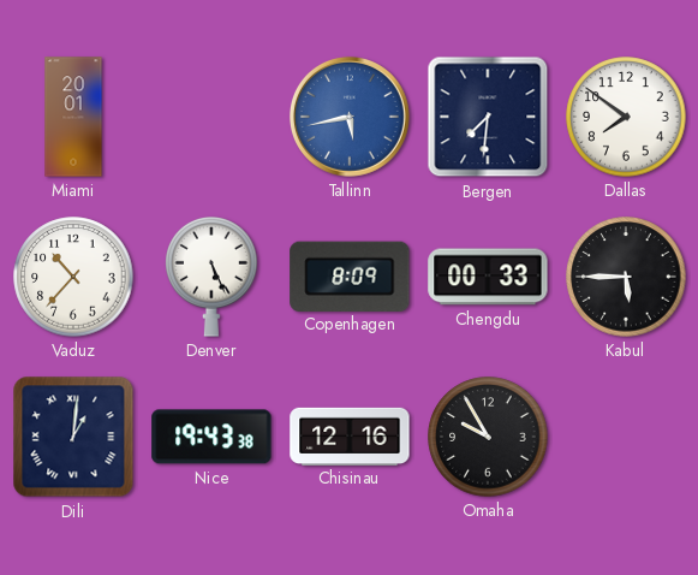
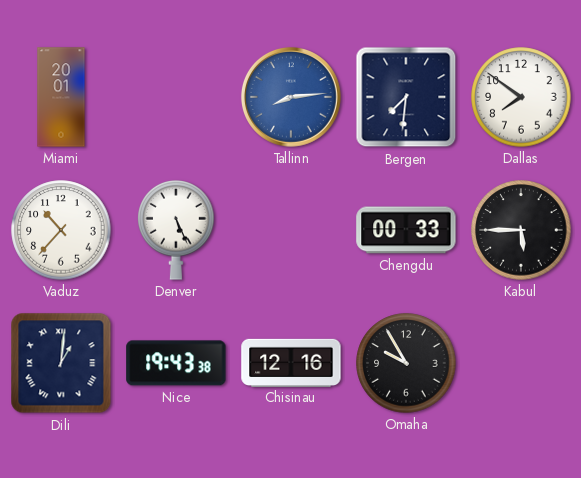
Tallinn: 5:43 -> 8:14 (291, 97)
Copenhagen: 8:09 -> none (350, 275)
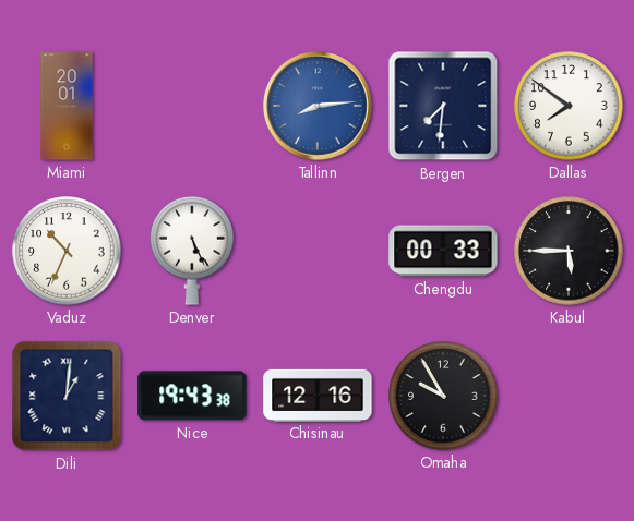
Vaduz: 10:37 -> 10:34 (67, 251)
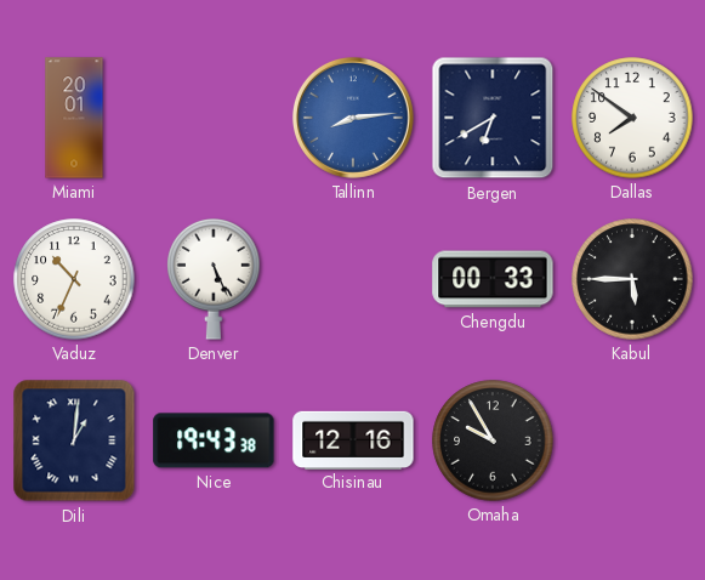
Bergen: 7:31 -> 6:40 (493, 118)
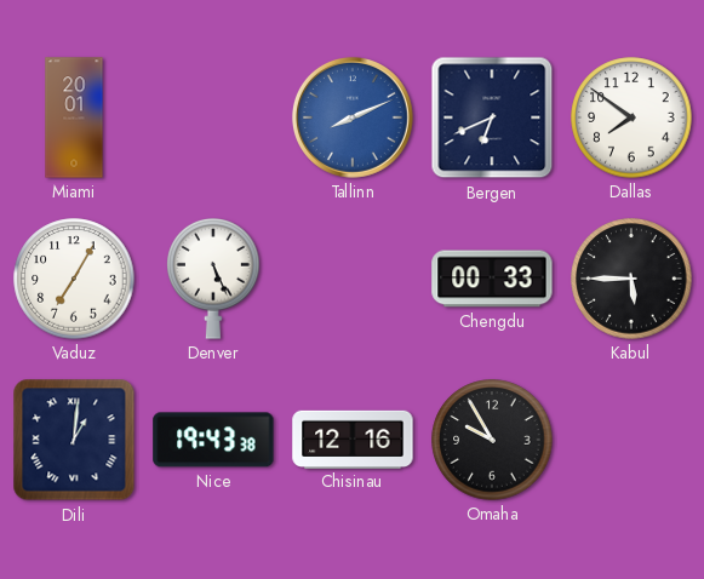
Tallinn: 8:14 -> 8:11 (353, 117)
Bergen: 6:40 -> 6:41 (492, 117)
Vaduz: 10:34 -> 7:05 (74, 279)
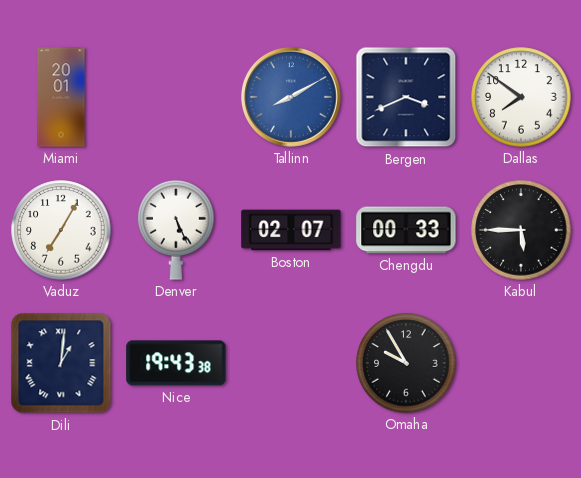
Tallinn: 8:11 -> 8:10 (291, 97)
Bergen: 6:41 -> 3:41 (406, 97)
Boston: none -> 02:07 (291, 230)
Chisinau: 12:16 -> none (353, 438)
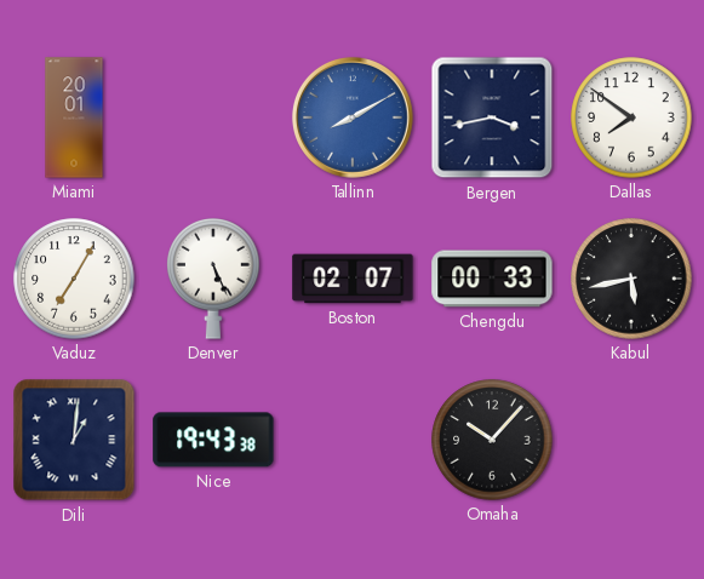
Bergen: 3:41 -> 3:43 (492, 117)
Kabul: 5:45 -> 5:43 (631, 279)
Omaha: 9:55 -> 10:07 (492, 440)
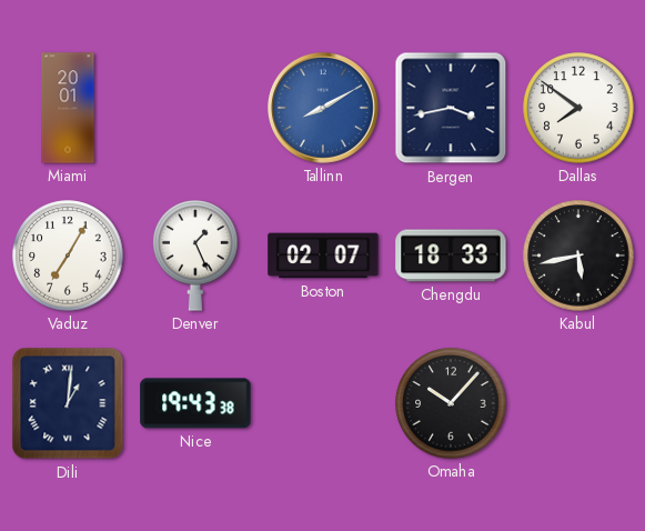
Denver: 5:26 -> 1:26 (195, 257)
Chengdu: 00:33 -> 18:33 (451, 256)
